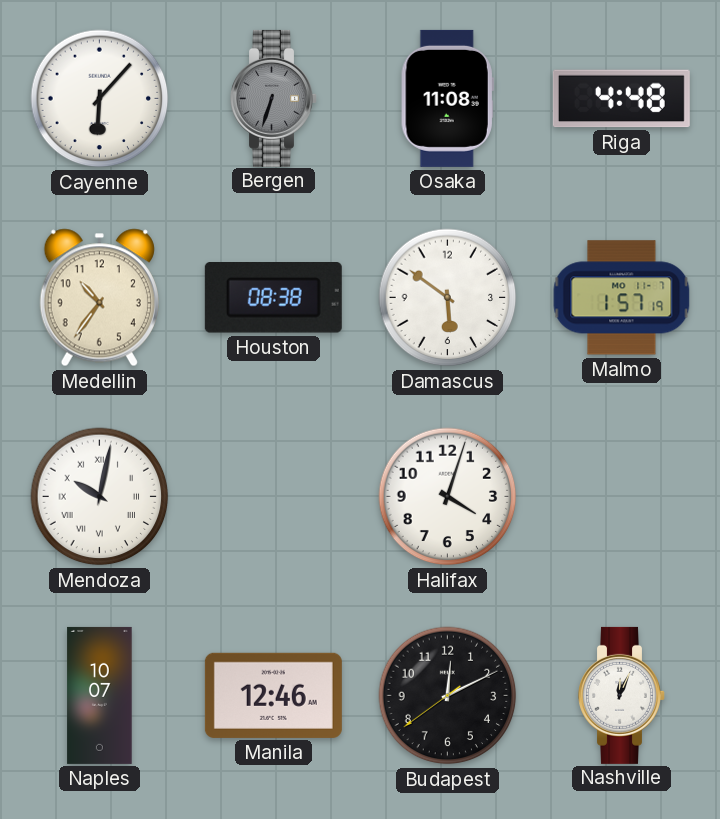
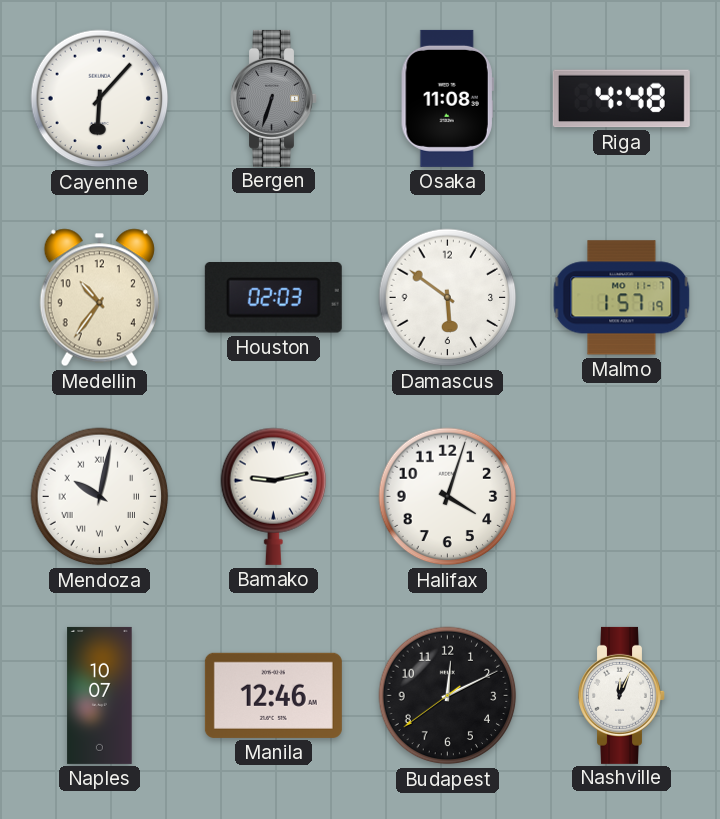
Houston: 08:38 -> 02:03 (273, 298)
Bamako: none -> 9:13 (274, 496)
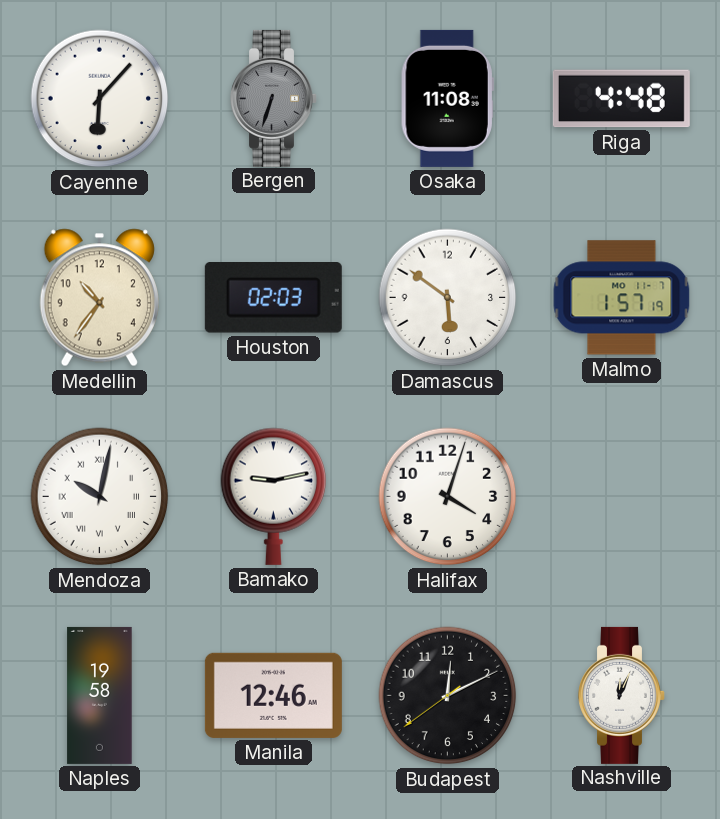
Naples: 10:07 -> 19:58 (100, 695)
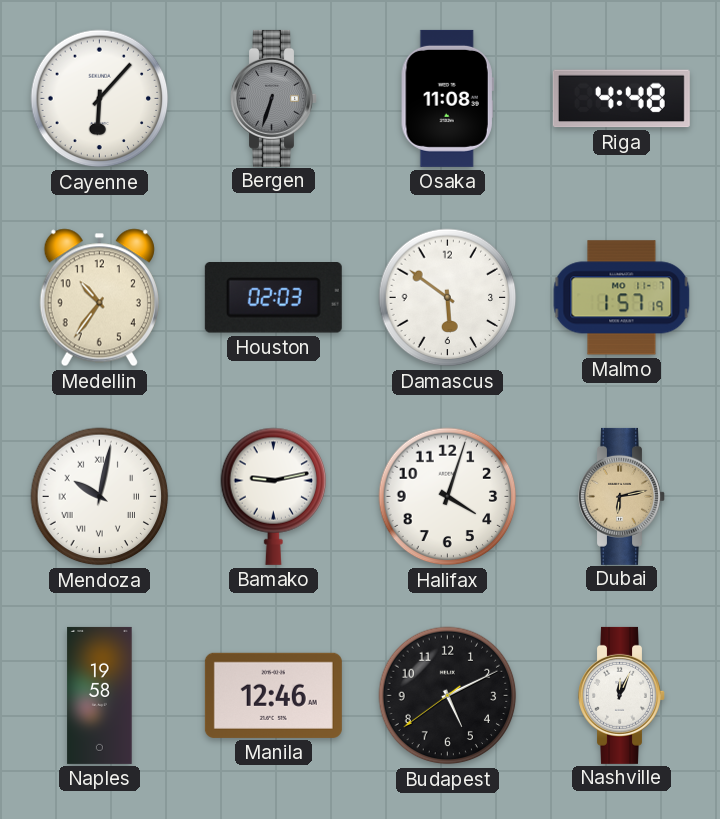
Dubai: none -> 6:13 (622, 496)
Budapest: 12:10 -> 5:10 (448, 696)
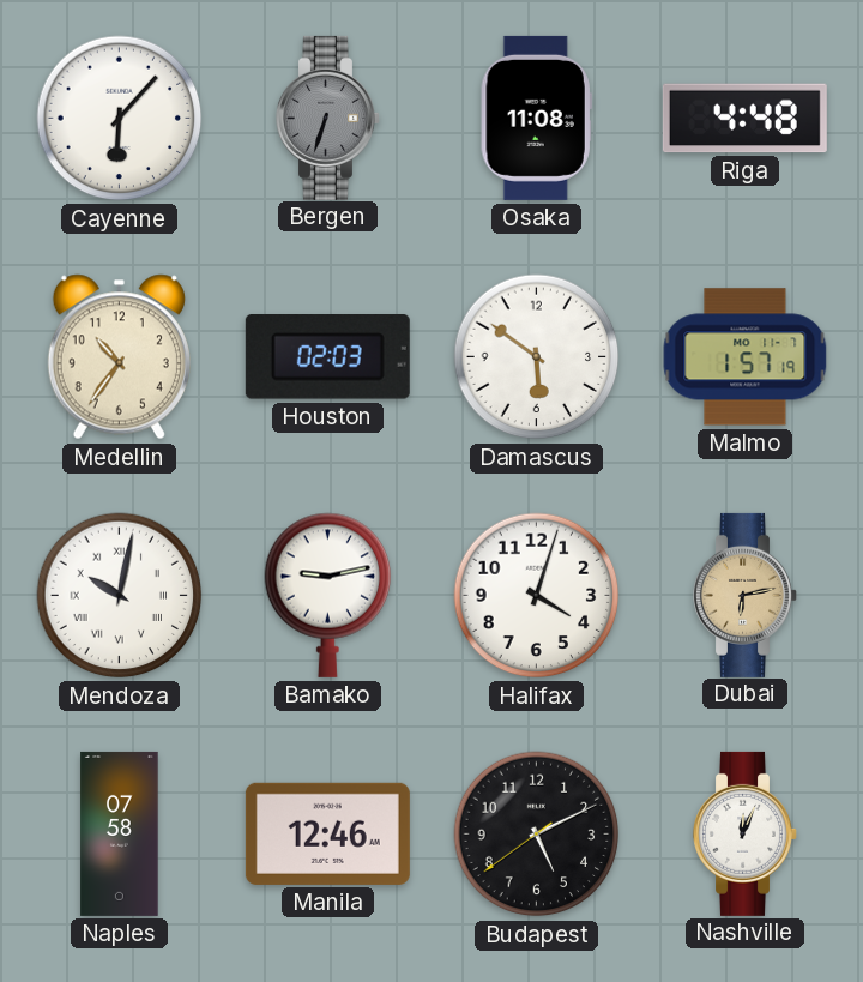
Naples: 19:58 -> 07:58 (120, 833)
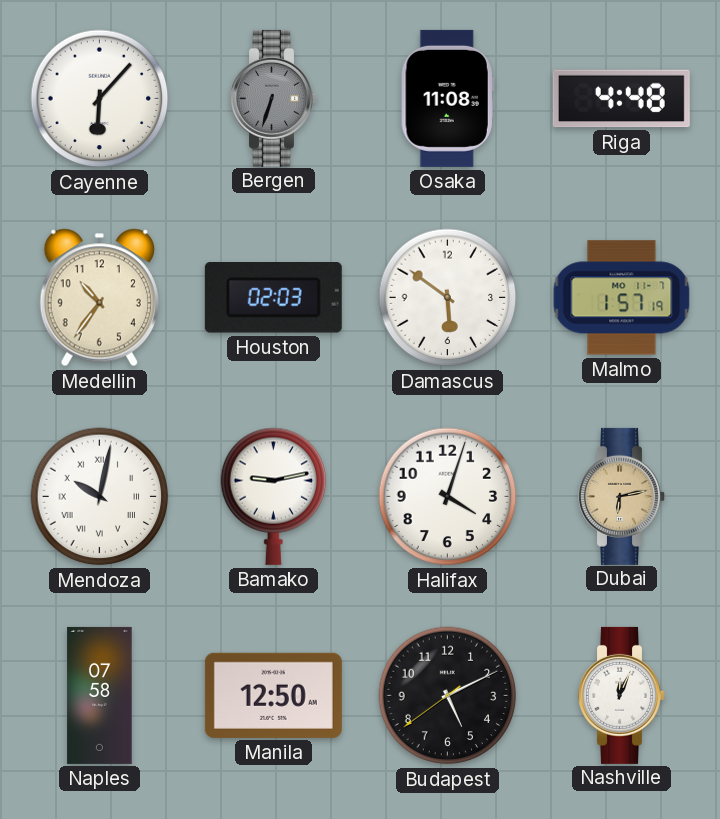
Manila: 12:46 -> 12:50 (273, 695)
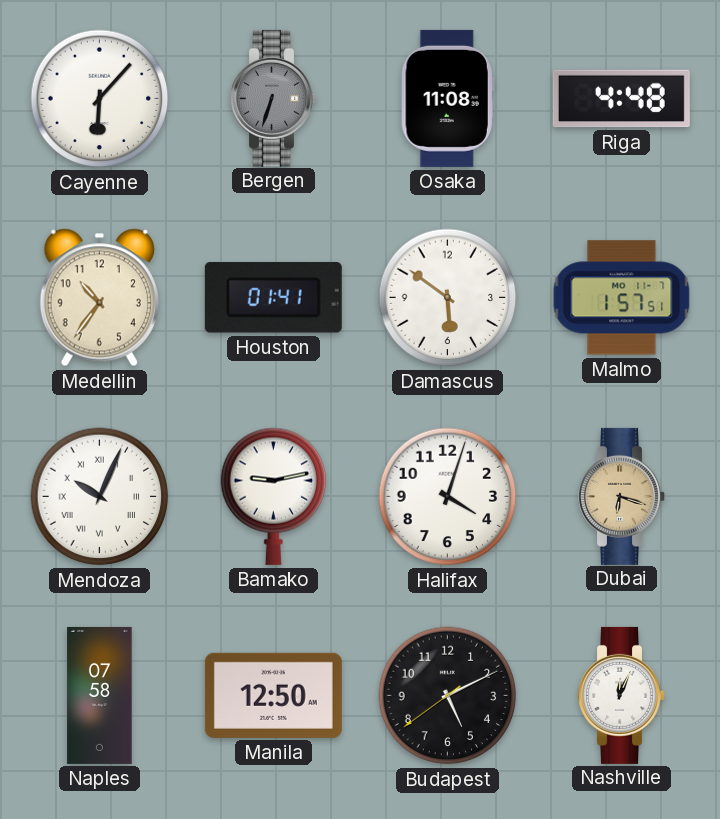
Houston: 02:03 -> 01:41 (273, 298)
Malmo: 1:57:19 -> 1:57:51 (622, 298)
Mendoza: 10:02 -> 10:04 (100, 497)
Dubai: 6:13 -> 6:18 (622, 496)
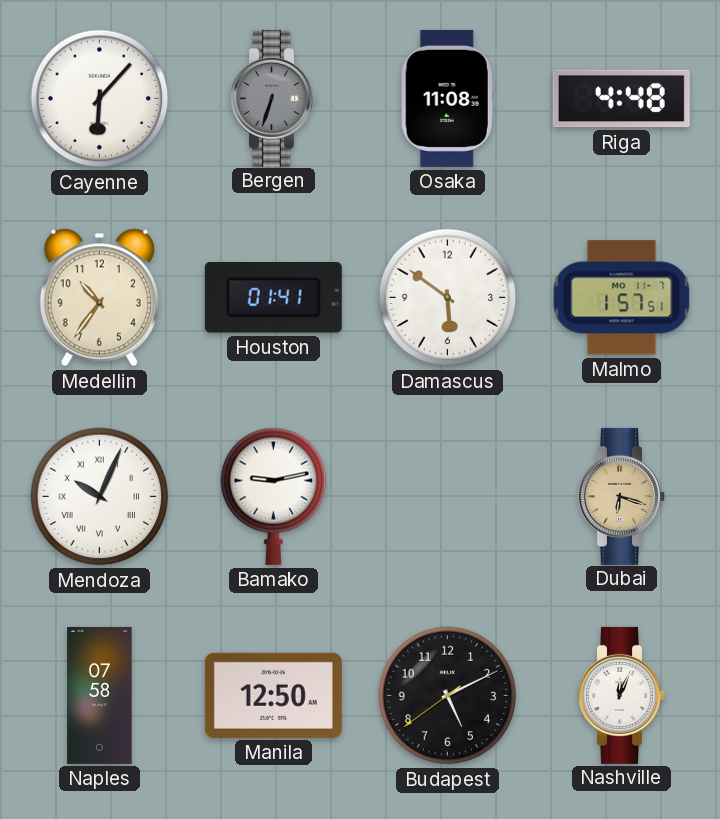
Halifax: 4:03 -> none (448, 497)
